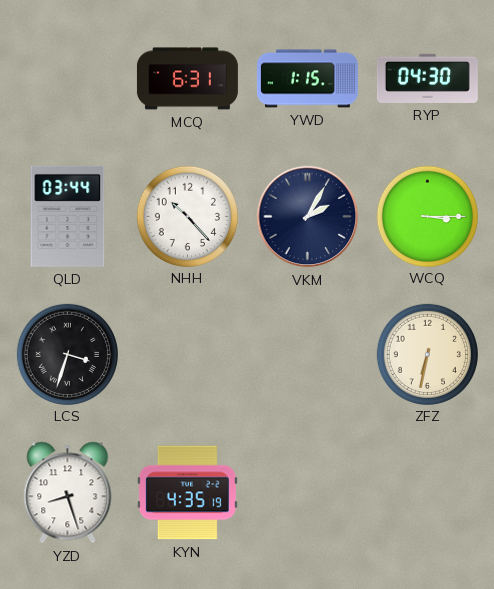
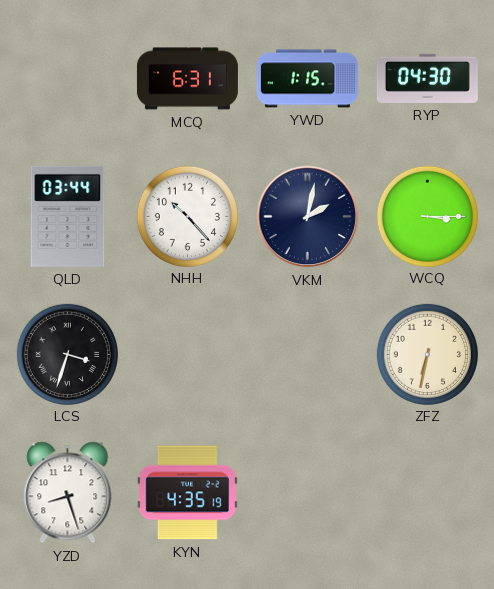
VKM: 2:05 -> 2:02 (308, 217)
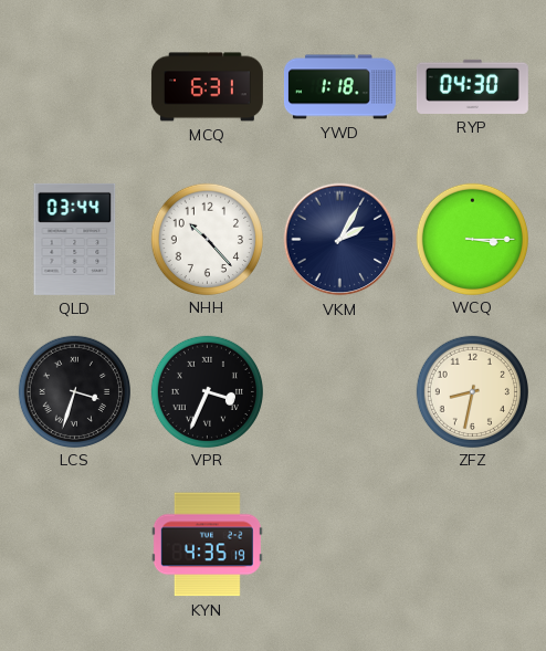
YWD: 1:15 -> 1:18 (339, 87)
VKM: 2:02 -> 2:05 (340, 240)
VPR: none -> 3:34 (207, 391)
ZFZ: 6:32 -> 8:32 (472, 391)
YZD: 8:27 -> none (68, 493)
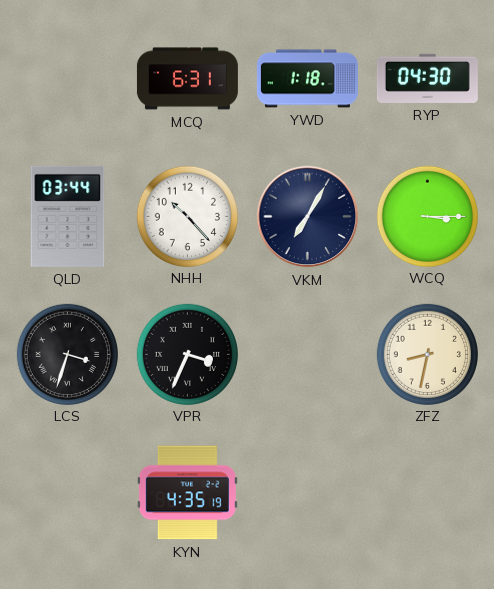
VKM: 2:05 -> 7:05 (308, 217)
